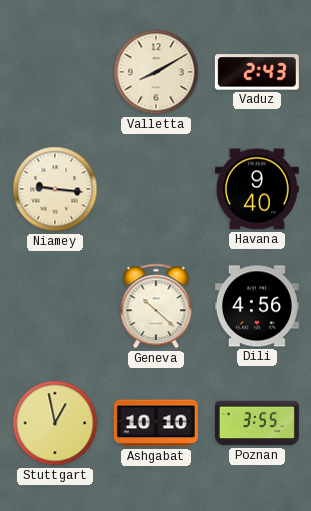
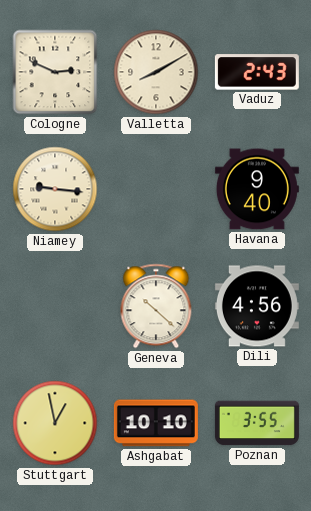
Cologne: none -> 2:49 (55, 72)
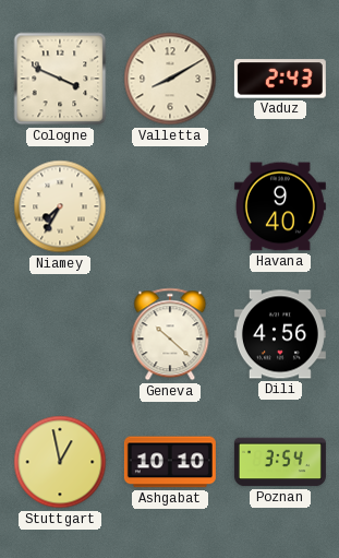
Cologne: 2:49 -> 3:49 (60, 79)
Niamey: 9:16 -> 7:35 (60, 206)
Poznan: 3:55 -> 3:54 (280, 462)
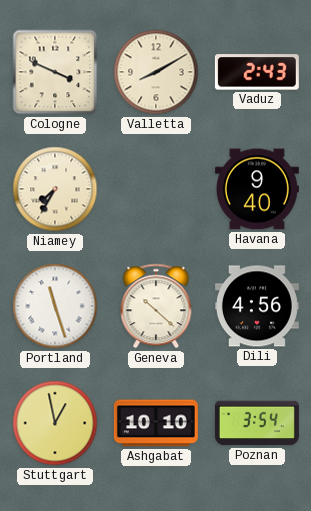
Portland: none -> 11:27 (55, 306)
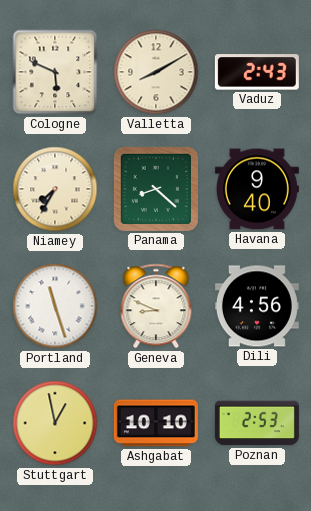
Cologne: 3:49 -> 5:49 (55, 72)
Panama: none -> 8:22 (156, 189)
Geneva: 10:22 -> 8:49 (156, 306)
Poznan: 3:54 -> 2:53 (257, 423)
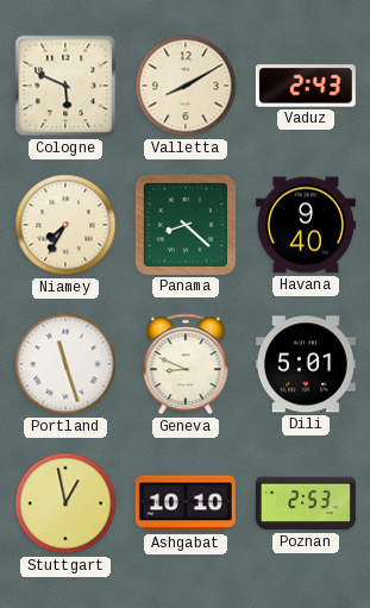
Dili: 4:56 -> 5:01 (306, 364)
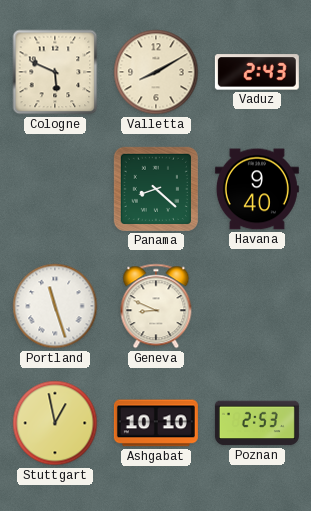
Niamey: 7:35 -> none (65, 225)
Dili: 5:01 -> none (306, 364)
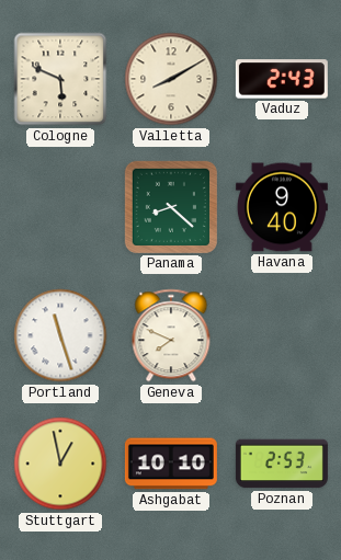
Geneva: 8:49 -> 7:49 (171, 335)
